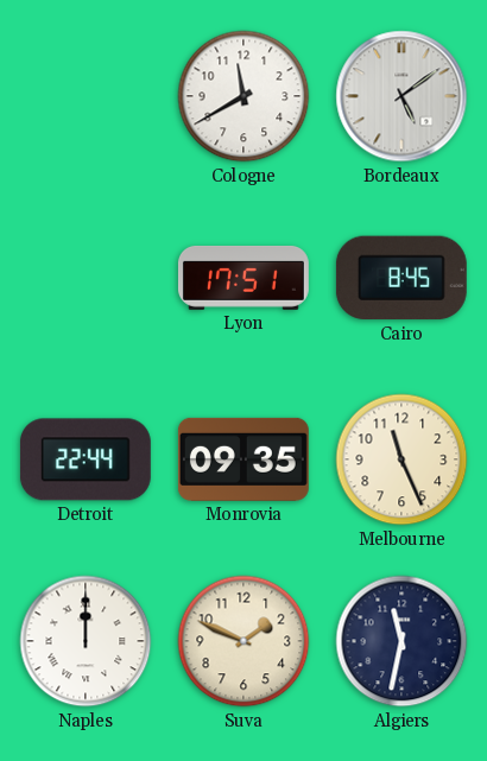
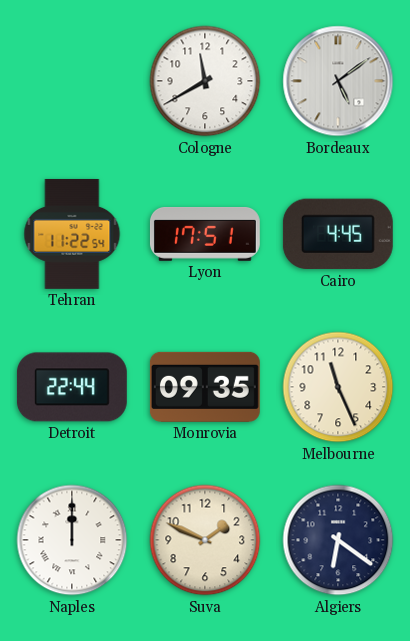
Tehran: none -> 11:22 (72, 234)
Cairo: 8:45 -> 4:45 (338, 234)
Algiers: 11:32 -> 6:21 (338, 540)
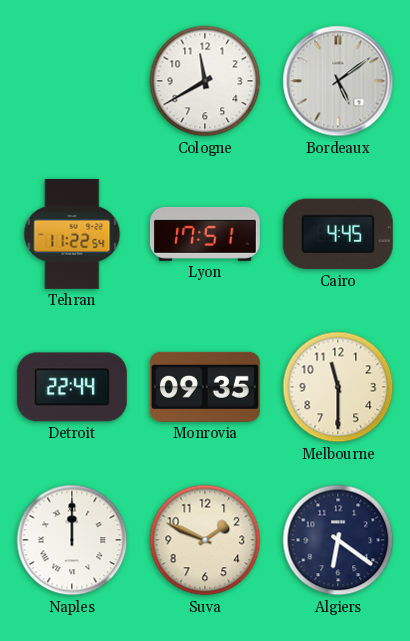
Melbourne: 11:26 -> 11:30 (338, 387)
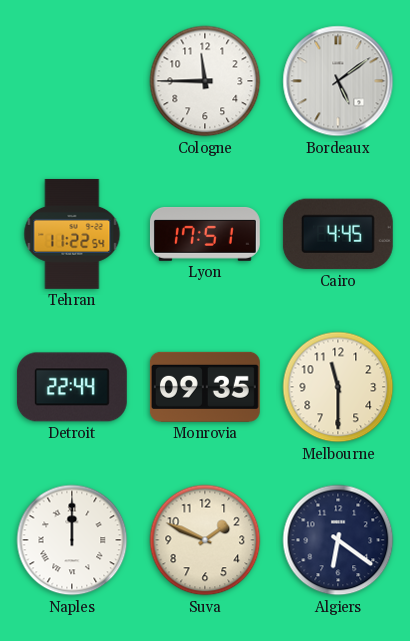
Cologne: 11:40 -> 11:45 (205, 81)
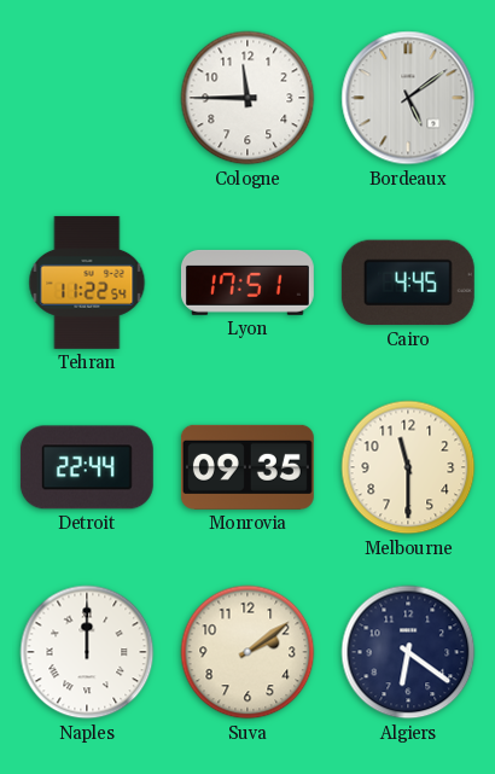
Suva: 1:49 -> 2:09 (247, 652)
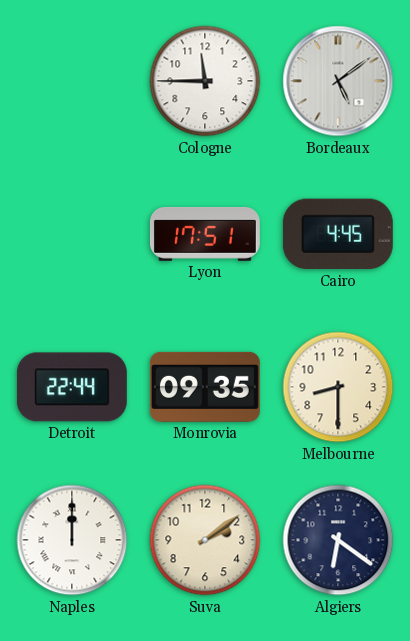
Tehran: 11:22 -> none (87, 283)
Melbourne: 11:30 -> 8:30 (338, 387)
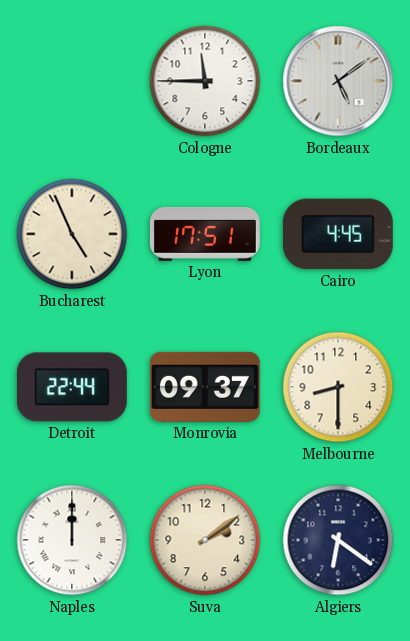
Bucharest: none -> 4:56 (72, 234)
Monrovia: 09:35 -> 09:37 (205, 387)
